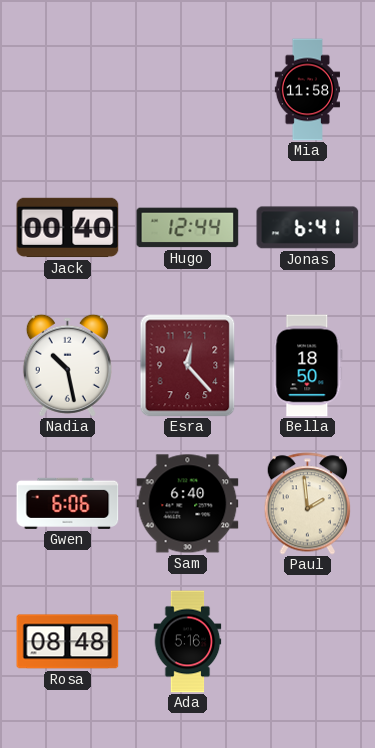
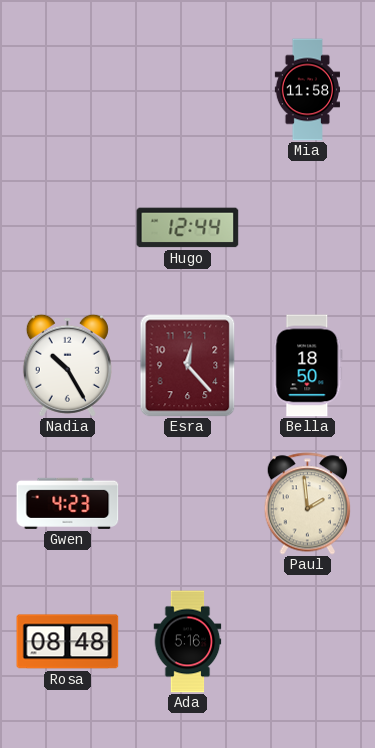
Jack: 00:40 -> none (68, 228)
Jonas: 6:41 -> none (308, 228)
Nadia: 10:28 -> 10:25 (67, 365)
Gwen: 6:06 -> 4:23 (68, 503)
Sam: 6:40 -> none (188, 504)
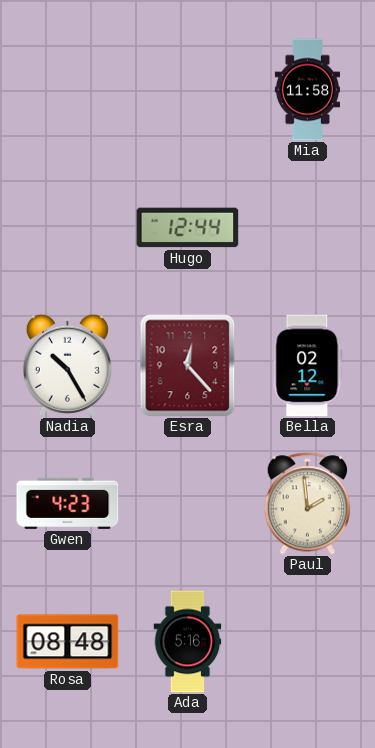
Bella: 18:50 -> 02:12 (308, 366)
